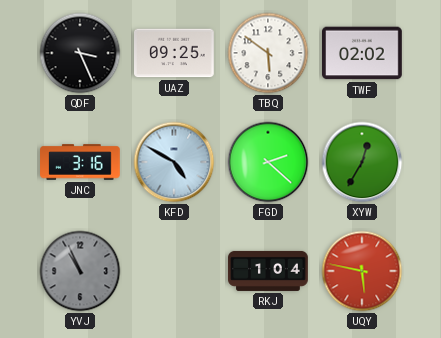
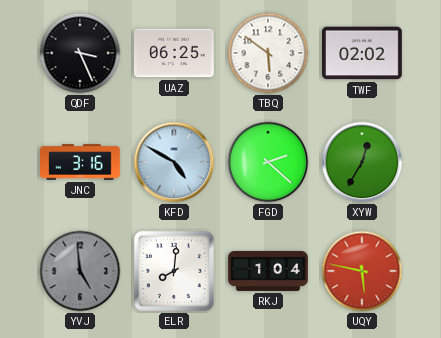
UAZ: 09:25 -> 06:25 (175, 53)
YVJ: 10:56 -> 4:59 (80, 271)
ELR: none -> 8:01 (174, 271)
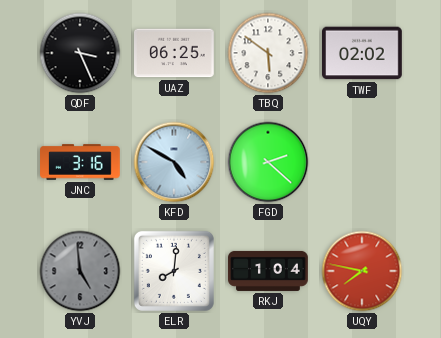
XYW: 12:35 -> none (362, 162)
UQY: 5:47 -> 7:47 (362, 271)
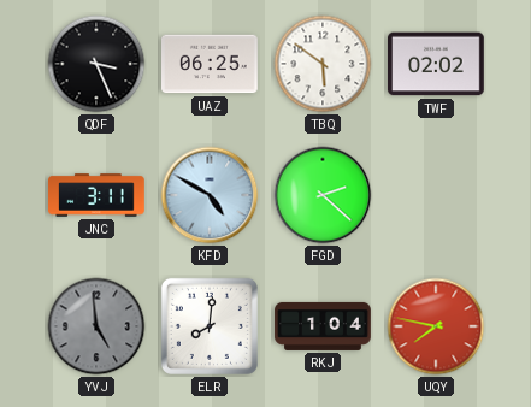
JNC: 3:16 -> 3:11 (96, 195)
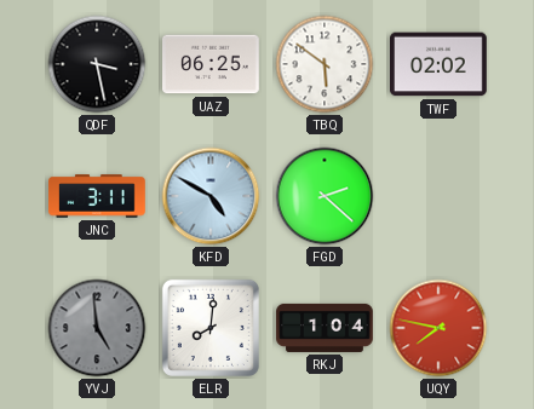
QDF: 3:26 -> 3:28 (97, 64)
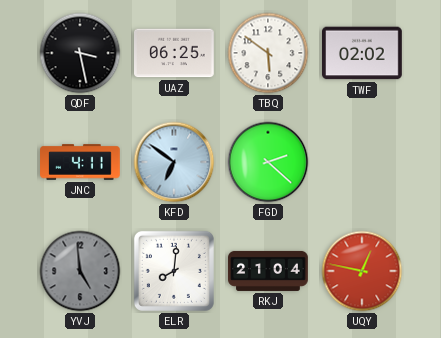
JNC: 3:11 -> 4:11 (80, 162)
KFD: 4:50 -> 6:51 (174, 162)
RKJ: 1:04 -> 21:04 (268, 271)
UQY: 7:47 -> 12:47 (362, 271)
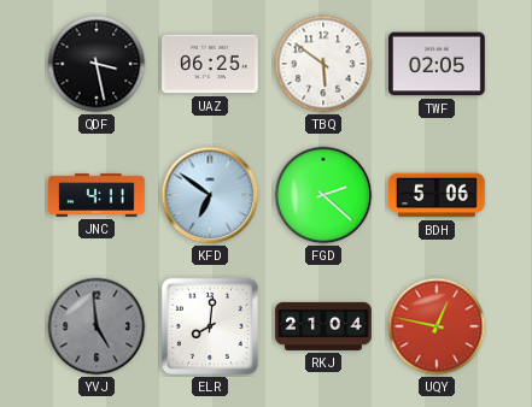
TWF: 02:02 -> 02:05 (438, 64)
BDH: none -> 5:06 (437, 195)
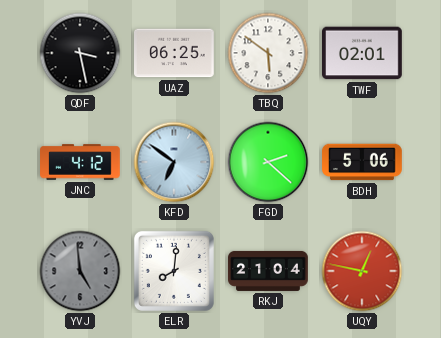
TWF: 02:05 -> 02:01 (363, 53)
JNC: 4:11 -> 4:12 (80, 162)
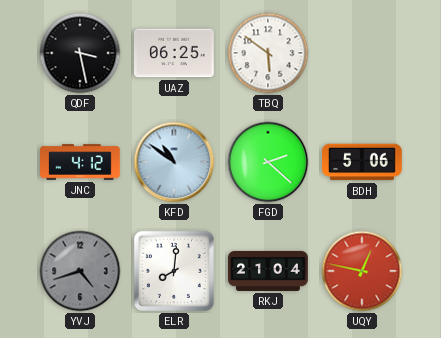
TWF: 02:01 -> none (363, 53)
KFD: 6:51 -> 10:51 (174, 162)
YVJ: 4:59 -> 4:42 (80, 271)
